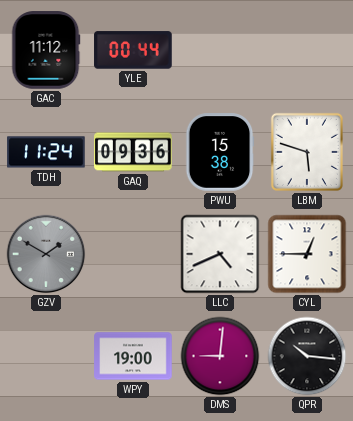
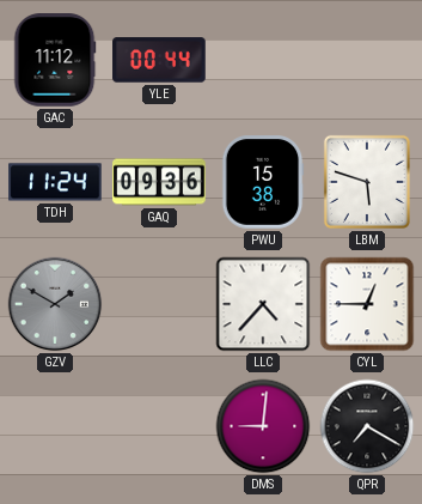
LLC: 4:41 -> 4:37 (263, 304)
WPY: 19:00 -> none (133, 356)
QPR: 10:16 -> 7:20 (367, 426)
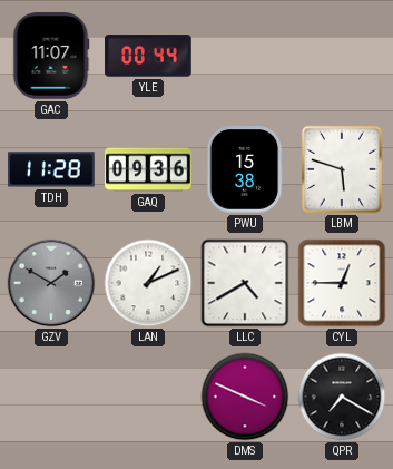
GAC: 11:12 -> 11:07 (51, 56)
TDH: 11:24 -> 11:28 (51, 169)
LAN: none -> 1:11 (148, 283)
LLC: 4:37 -> 4:40 (245, 283)
DMS: 9:01 -> 3:49 (245, 397)
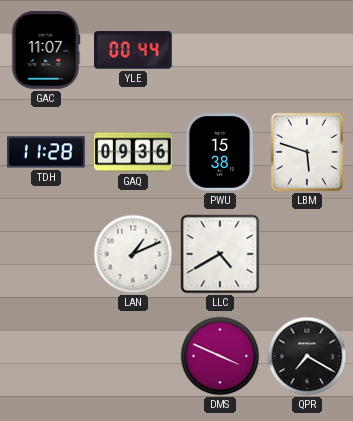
GZV: 1:50 -> none (51, 283)
CYL: 12:45 -> none (342, 283)
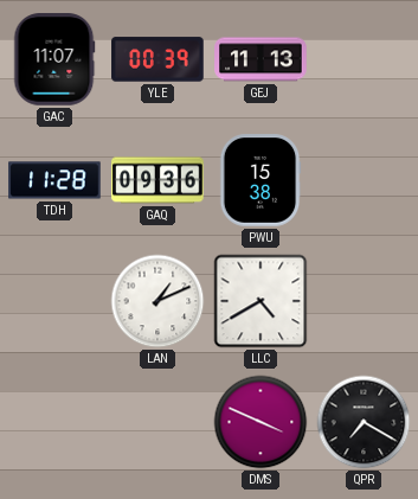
YLE: 00:44 -> 00:39 (157, 59)
GEJ: none -> 11:13 (261, 59)
LBM: 5:48 -> none (307, 152)
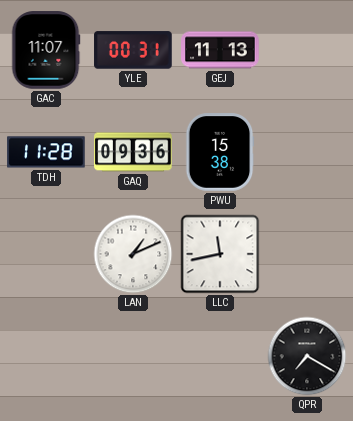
YLE: 00:39 -> 00:31 (133, 50)
LLC: 4:40 -> 11:43 (220, 254)
DMS: 3:49 -> none (261, 422)
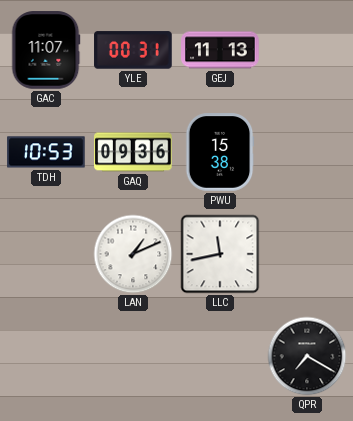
TDH: 11:28 -> 10:53 (46, 152)
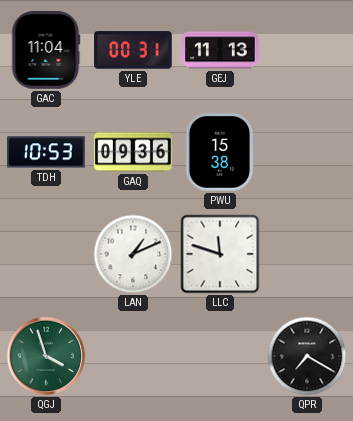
GAC: 11:07 -> 11:04 (46, 50)
LLC: 11:43 -> 11:48 (220, 254)
QGJ: none -> 3:57 (46, 356)
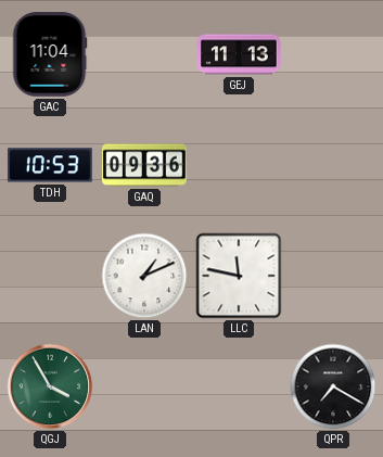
YLE: 00:31 -> none (133, 50)
PWU: 15:38 -> none (220, 152)
LLC: 11:48 -> 11:47 (239, 276)
QGJ: 3:57 -> 3:55 (50, 386)
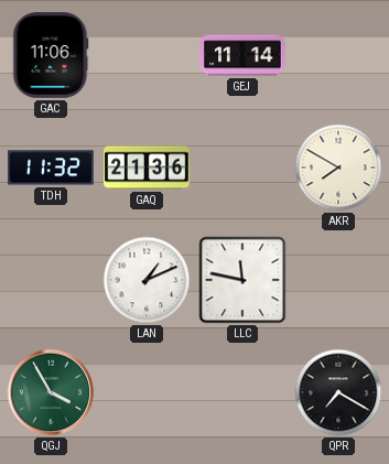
GAC: 11:04 -> 11:06 (51, 55)
GEJ: 11:13 -> 11:14 (242, 55)
TDH: 10:53 -> 11:32 (51, 168)
GAQ: 09:36 -> 21:36 (147, 168)
AKR: none -> 7:50 (338, 168)
